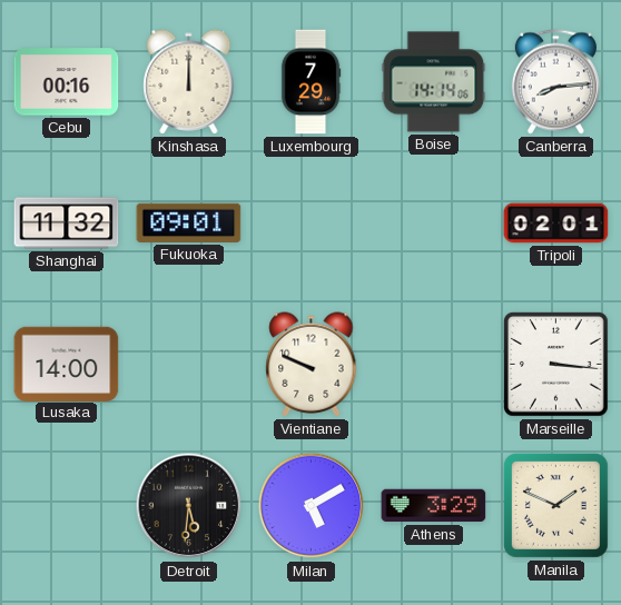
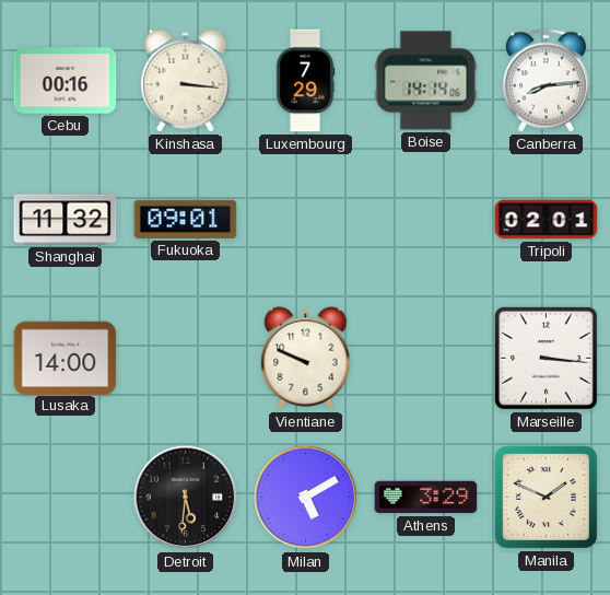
Kinshasa: 12:00 -> 3:16 (186, 81)
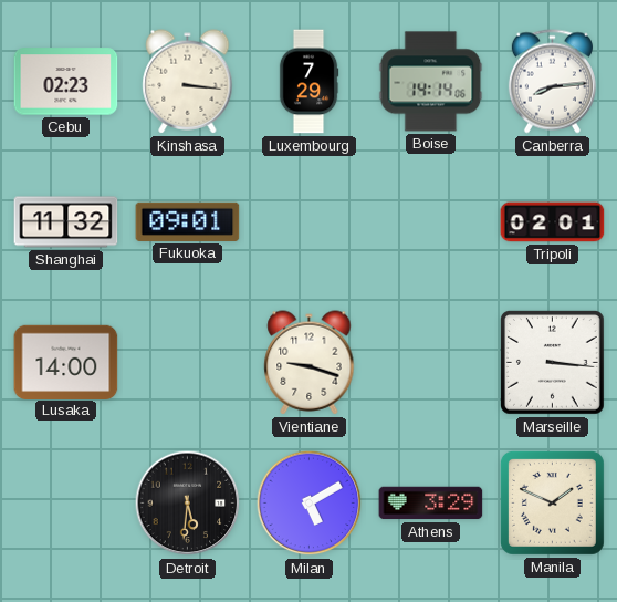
Cebu: 00:16 -> 02:23 (66, 82)
Vientiane: 9:49 -> 9:18 (310, 363)
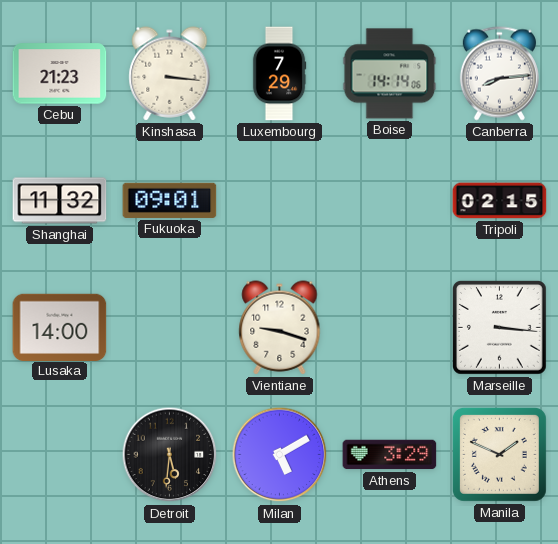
Cebu: 02:23 -> 21:23 (60, 74)
Tripoli: 02:01 -> 02:15 (500, 201)
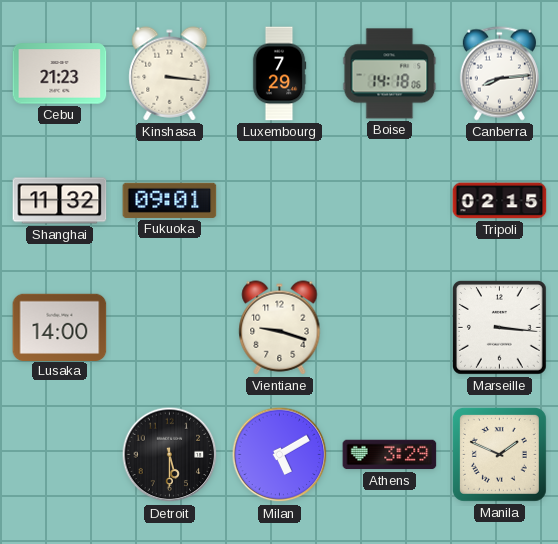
Boise: 14:14 -> 14:18 (390, 74)
Detroit: 5:31 -> 5:30 (170, 455)
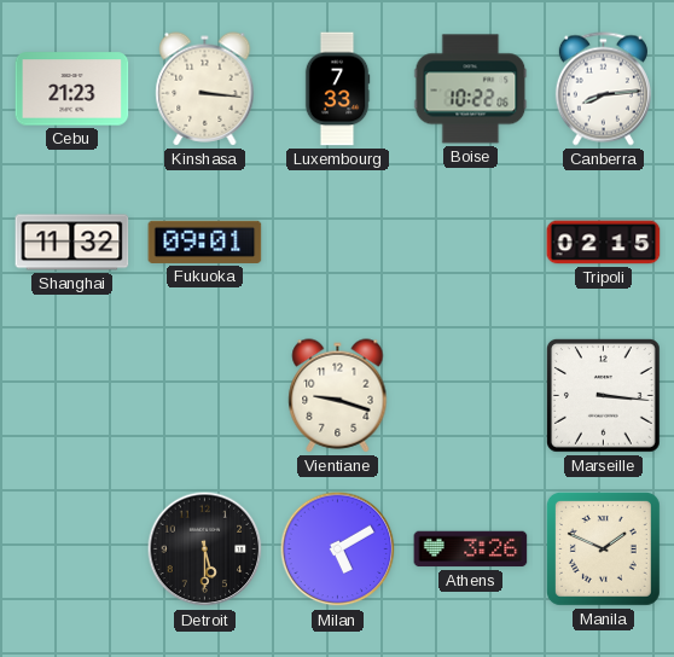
Luxembourg: 7:29 -> 7:33 (337, 89)
Boise: 14:18 -> 10:22 (471, 89)
Lusaka: 14:00 -> none (60, 327)
Athens: 3:29 -> 3:26 (471, 550)
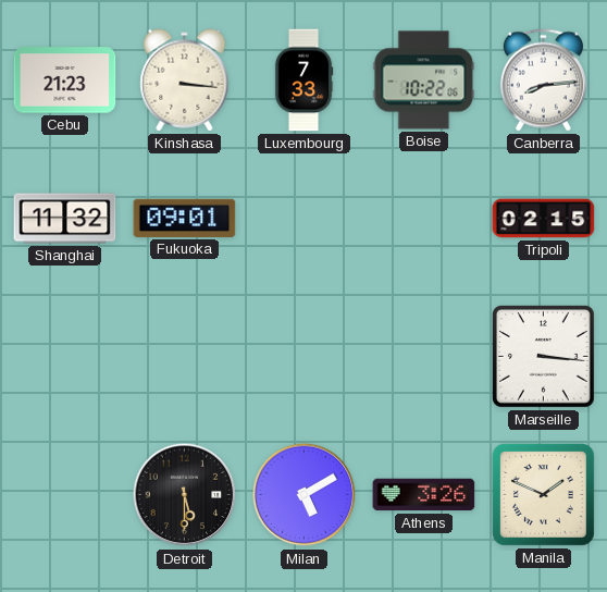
Vientiane: 9:18 -> none (338, 396)
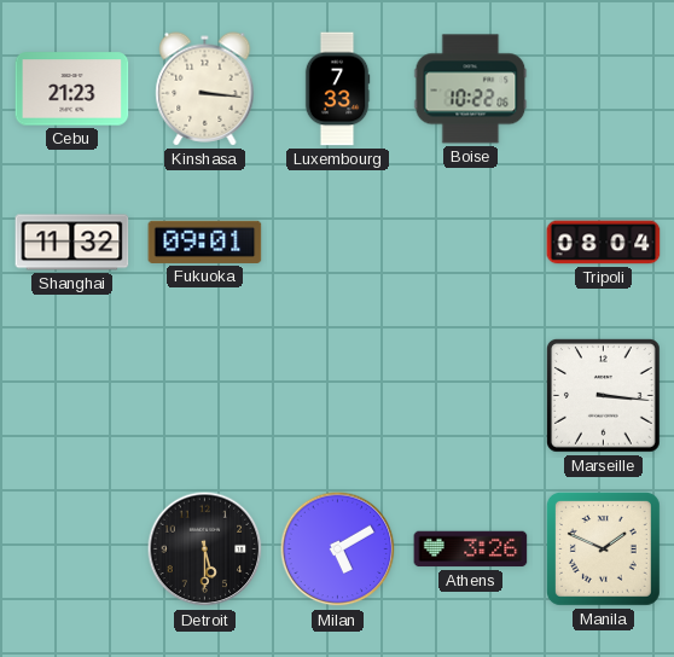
Canberra: 8:14 -> none (543, 81)
Tripoli: 02:15 -> 08:04 (604, 243)
